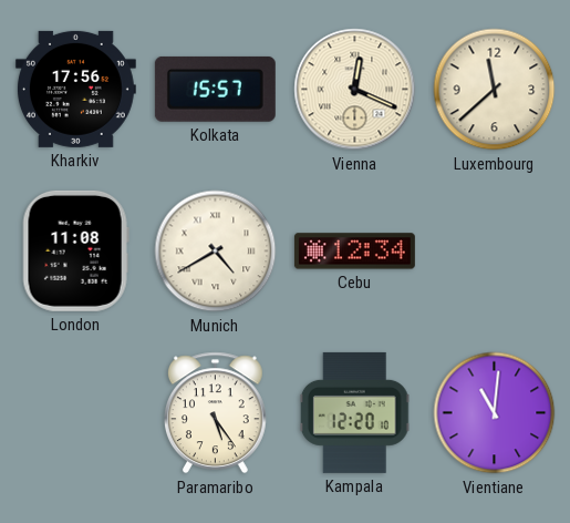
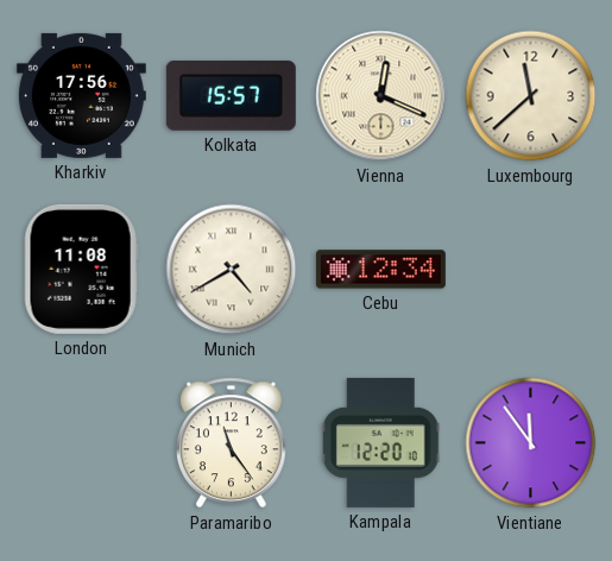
Paramaribo: 5:24 -> 11:24 (231, 443)
Vientiane: 11:01 -> 11:54 (531, 443)
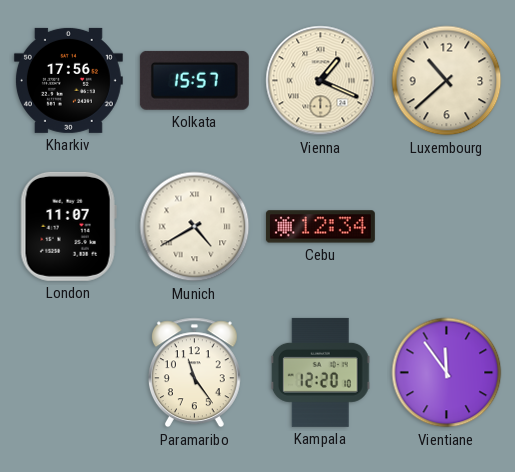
Vienna: 12:19 -> 1:19 (321, 81)
Luxembourg: 11:38 -> 10:38 (447, 81)
London: 11:08 -> 11:07 (68, 226)
